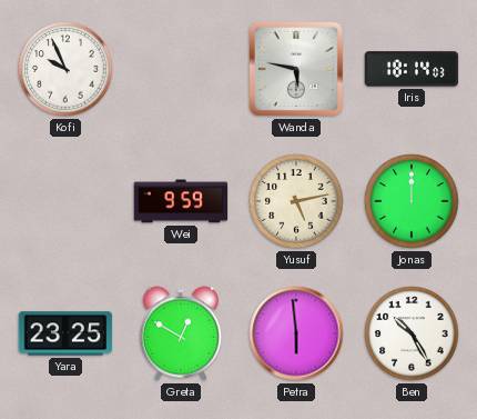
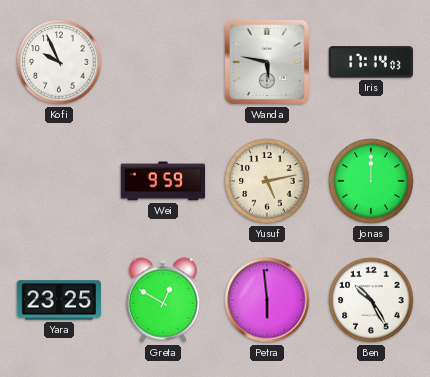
Iris: 18:14 -> 17:14 (371, 62)
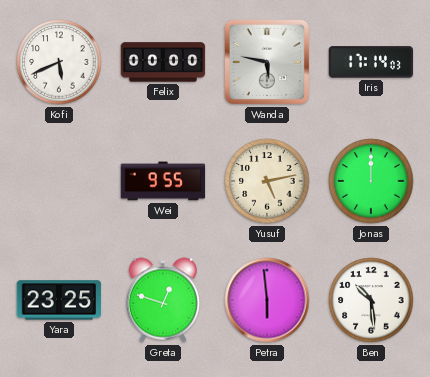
Kofi: 9:56 -> 5:41 (59, 62)
Felix: none -> 00:00 (163, 62)
Wei: 9:59 -> 9:55 (163, 181)
Greta: 12:50 -> 12:48 (163, 300)
Ben: 10:25 -> 10:29 (371, 300)
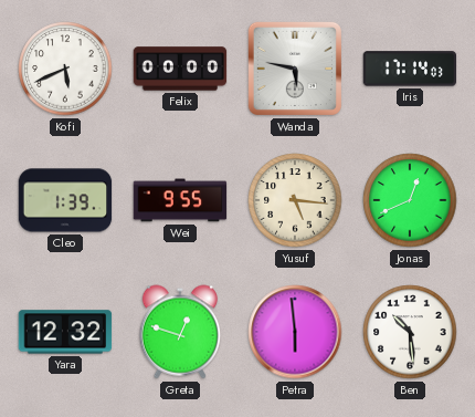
Cleo: none -> 1:39 (65, 200)
Yusuf: 5:13 -> 5:16 (295, 200)
Jonas: 12:00 -> 12:41 (410, 200)
Yara: 23:25 -> 12:32 (65, 332)
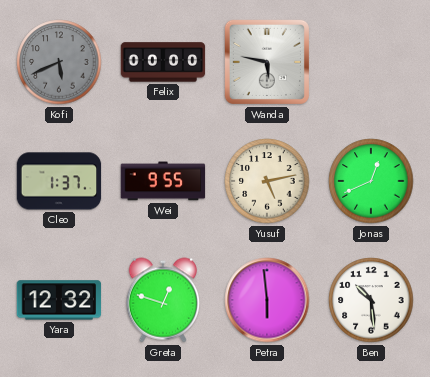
Kofi dial: white -> grey (59, 62)
Iris: 17:14 -> none (410, 69)
Cleo: 1:39 -> 1:37 (59, 181)
Yusuf: 5:16 -> 5:13 (267, 181)
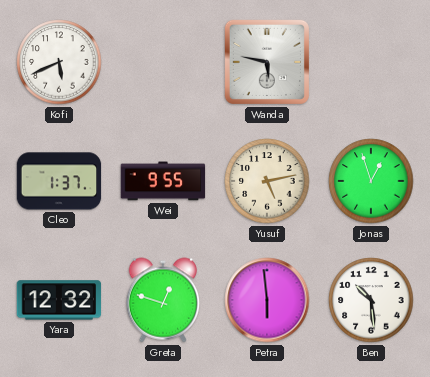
Kofi dial: grey -> white (59, 62)
Felix: 00:00 -> none (163, 62)
Jonas: 12:41 -> 12:57 (371, 181)
